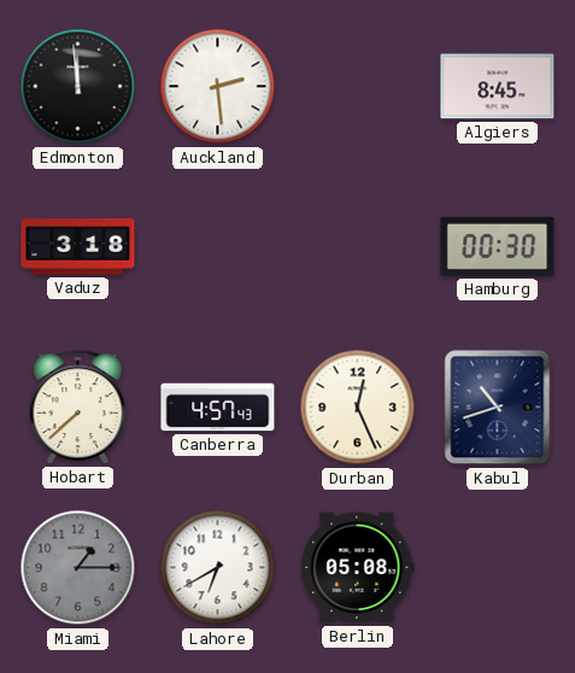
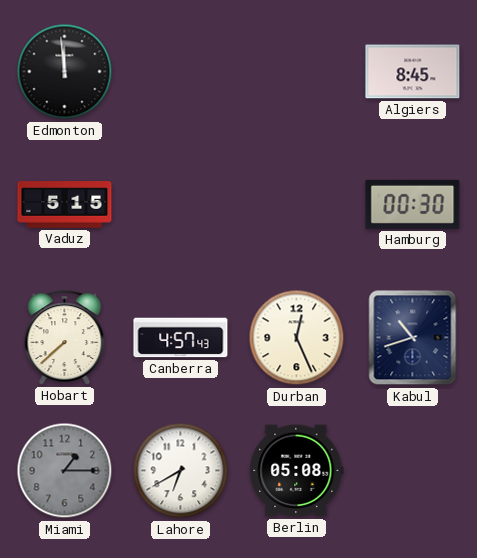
Auckland: 2:29 -> none (218, 87)
Vaduz: 3:18 -> 5:15 (65, 205)
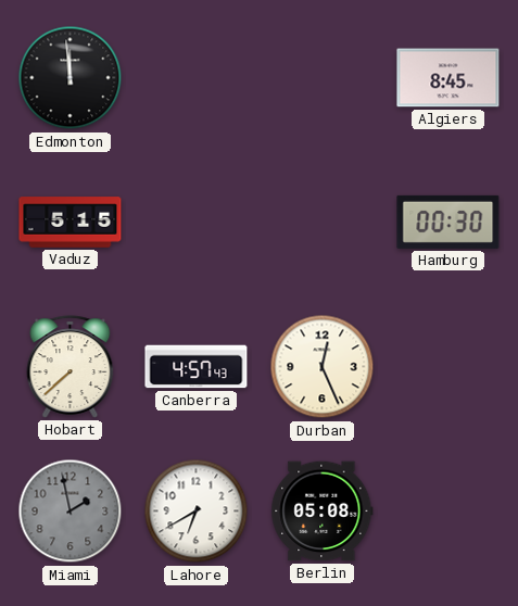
Kabul: 10:42 -> none (413, 338)
Miami: 1:15 -> 1:58 (71, 512)
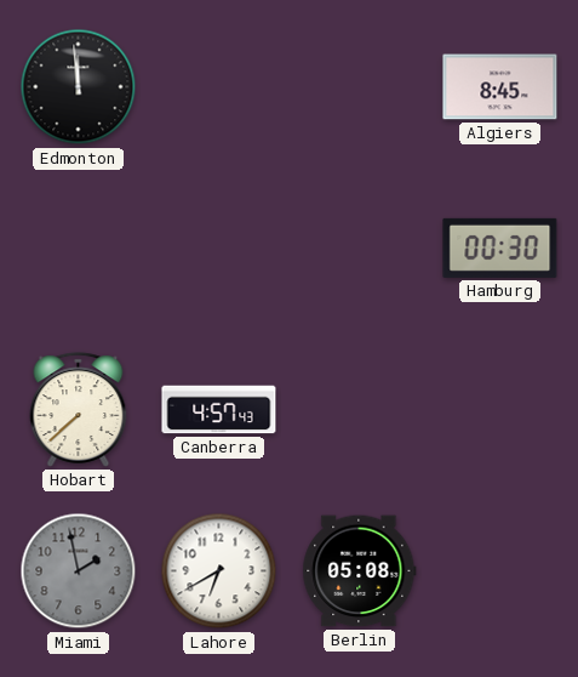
Vaduz: 5:15 -> none (71, 223)
Durban: 12:26 -> none (323, 367)
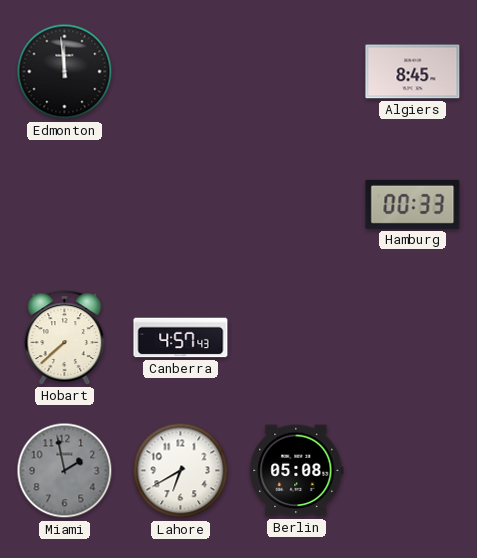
Hamburg: 00:30 -> 00:33 (413, 204)
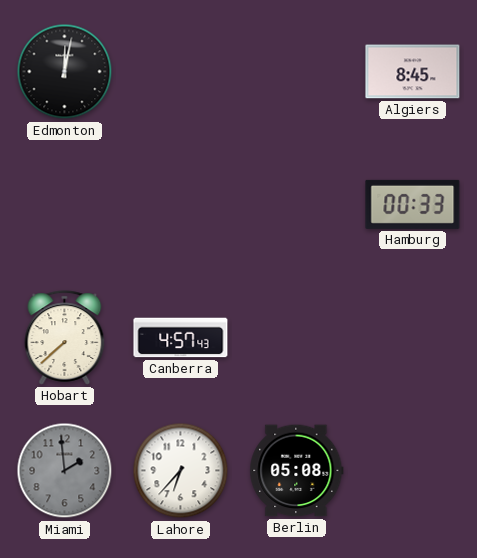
Edmonton: 11:59 -> 12:02 (65, 72)
Miami: 1:58 -> 1:59 (65, 471)
Lahore: 6:40 -> 6:37 (181, 471)
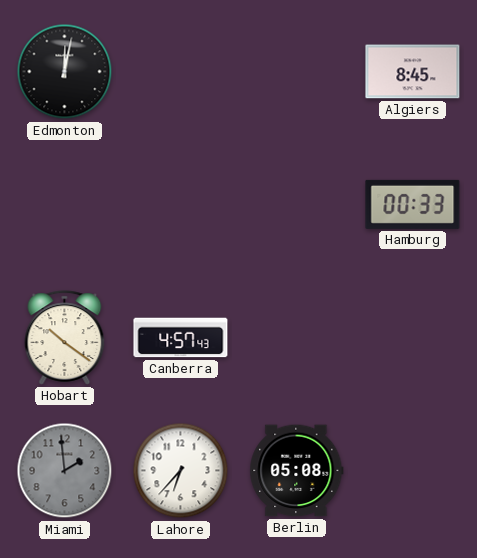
Hobart: 7:38 -> 10:21 (65, 338)
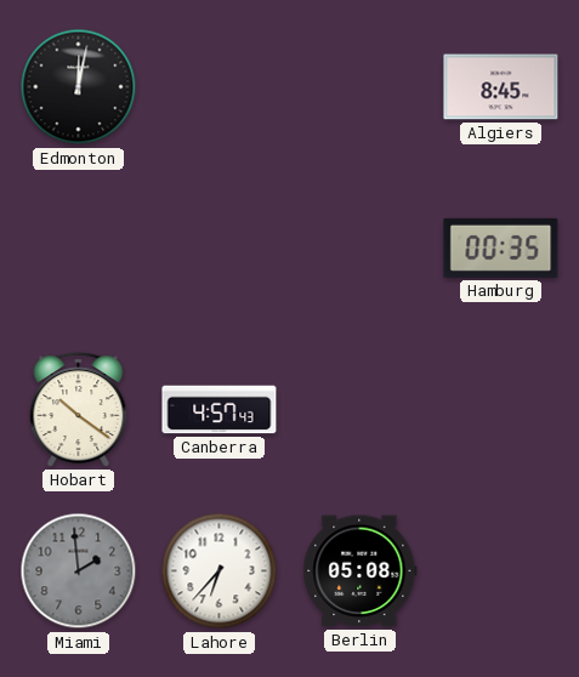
Hamburg: 00:33 -> 00:35 (501, 248)
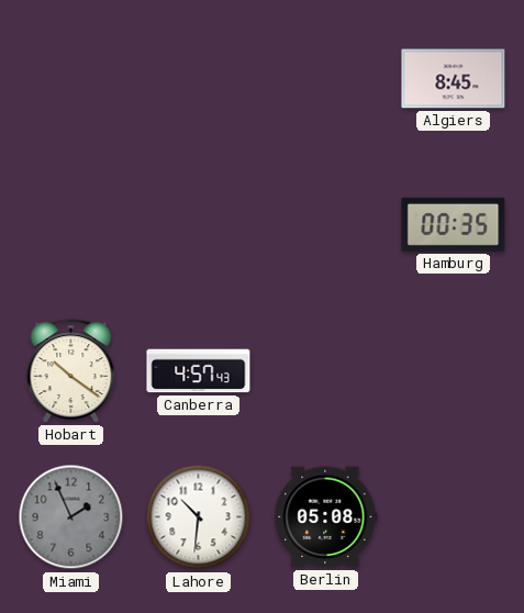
Edmonton: 12:02 -> none (79, 87)
Miami: 1:59 -> 1:56 (71, 517)
Lahore: 6:37 -> 10:31 (199, 517)
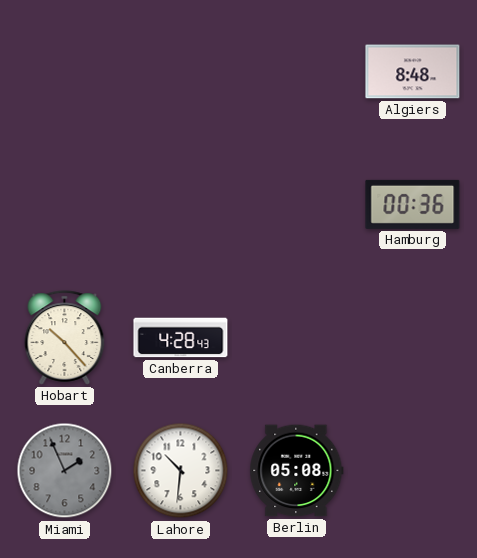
Algiers: 8:45 -> 8:48 (413, 72)
Hamburg: 00:35 -> 00:36 (413, 204)
Hobart: 10:21 -> 10:23 (65, 338)
Canberra: 4:57 -> 4:28 (181, 338)
